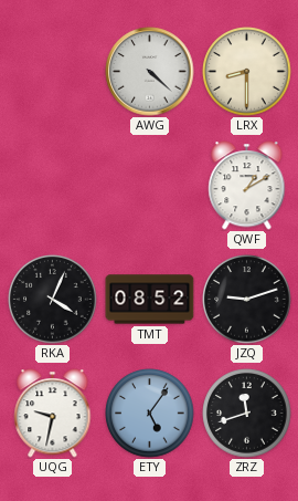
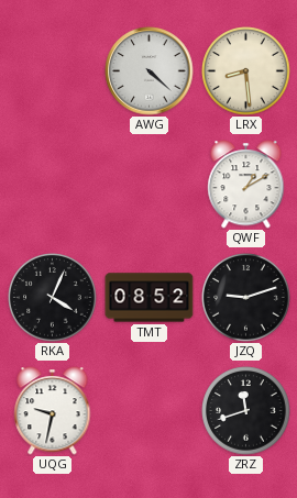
LRX: 8:30 -> 8:29 (246, 71)
ETY: 5:06 -> none (150, 414)
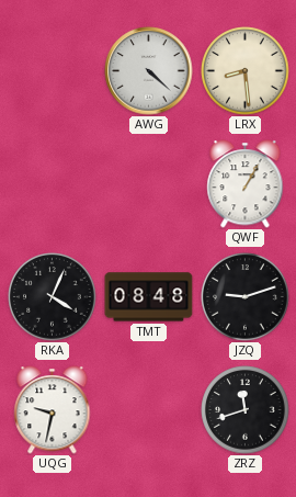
QWF: 1:10 -> 1:05 (246, 184)
TMT: 08:52 -> 08:48 (149, 297)
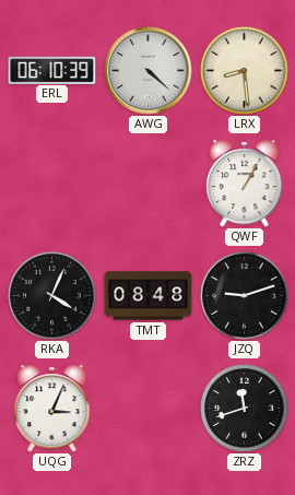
ERL: none -> 06:10 (52, 70)
UQG: 9:32 -> 3:04 (52, 409)
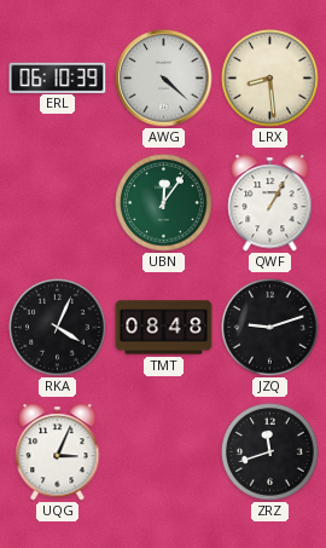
UBN: none -> 12:06 (164, 203)
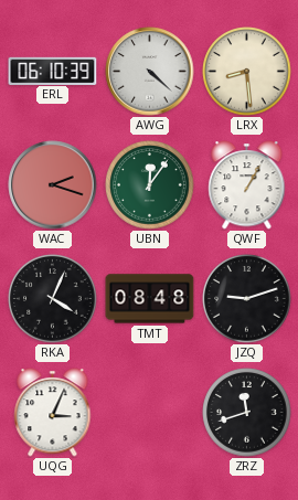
WAC: none -> 2:18 (53, 185)
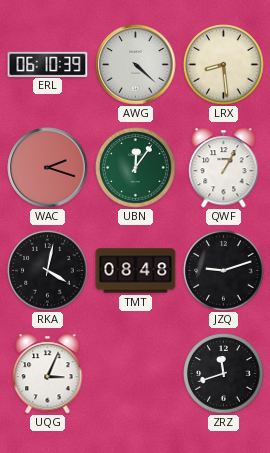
RKA: 4:04 -> 4:02 (48, 271)
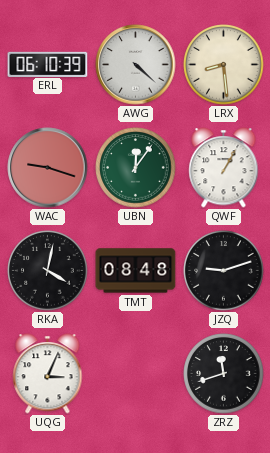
WAC: 2:18 -> 9:18 (48, 168)
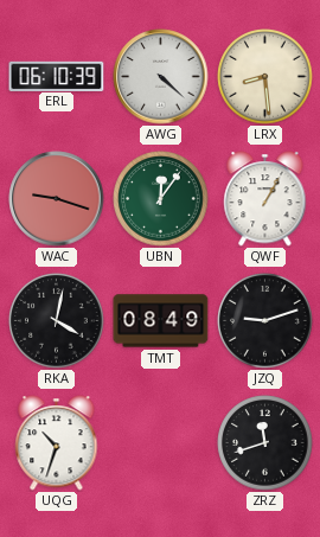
TMT: 08:48 -> 08:49 (161, 321)
UQG: 3:04 -> 10:33 (57, 443)
